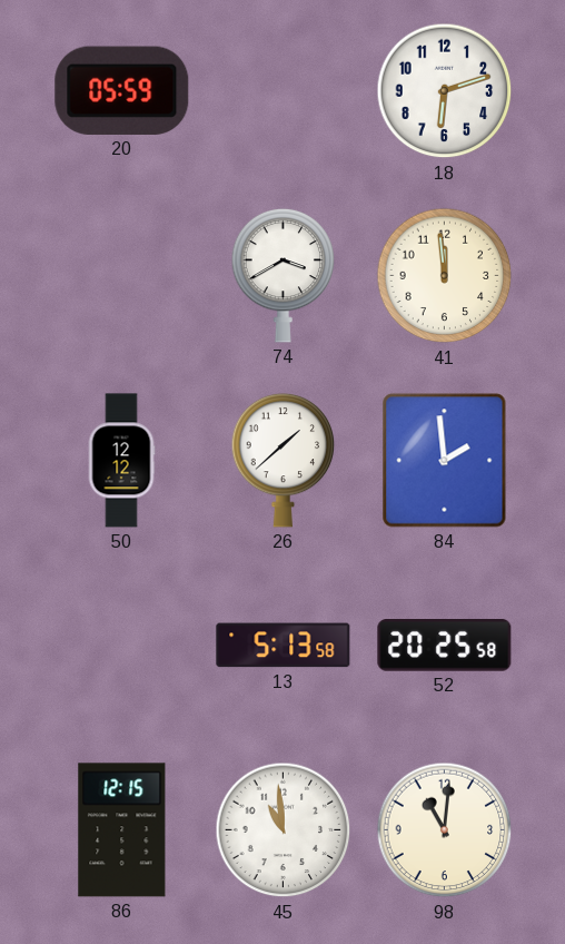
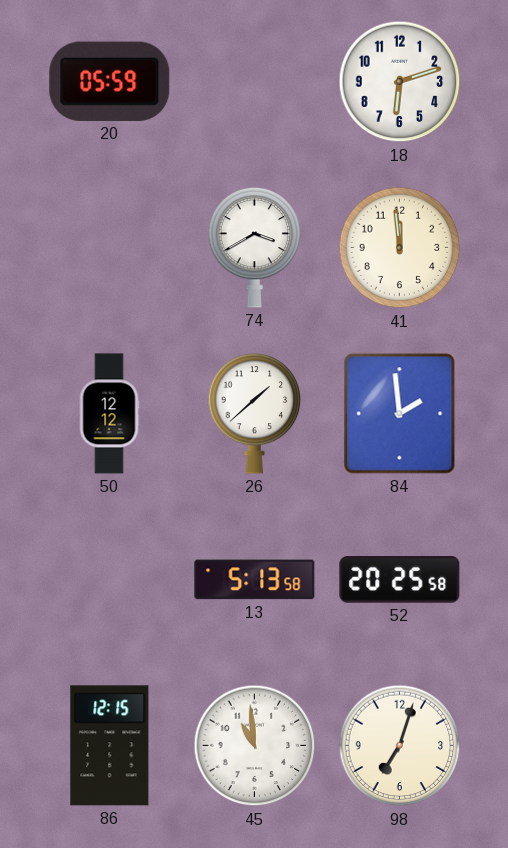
98: 11:01 -> 7:03 (400, 746)
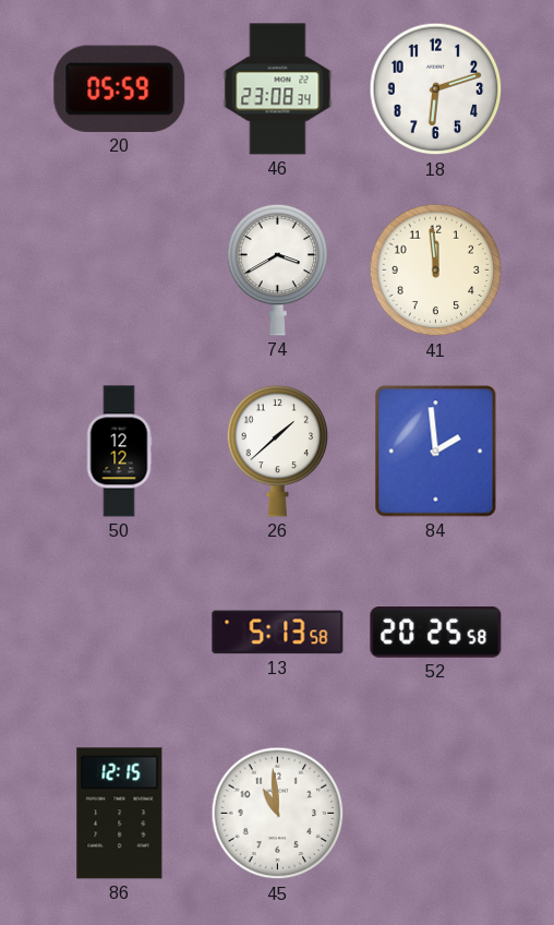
46: none -> 23:08 (278, 89)
98: 7:03 -> none (400, 746)
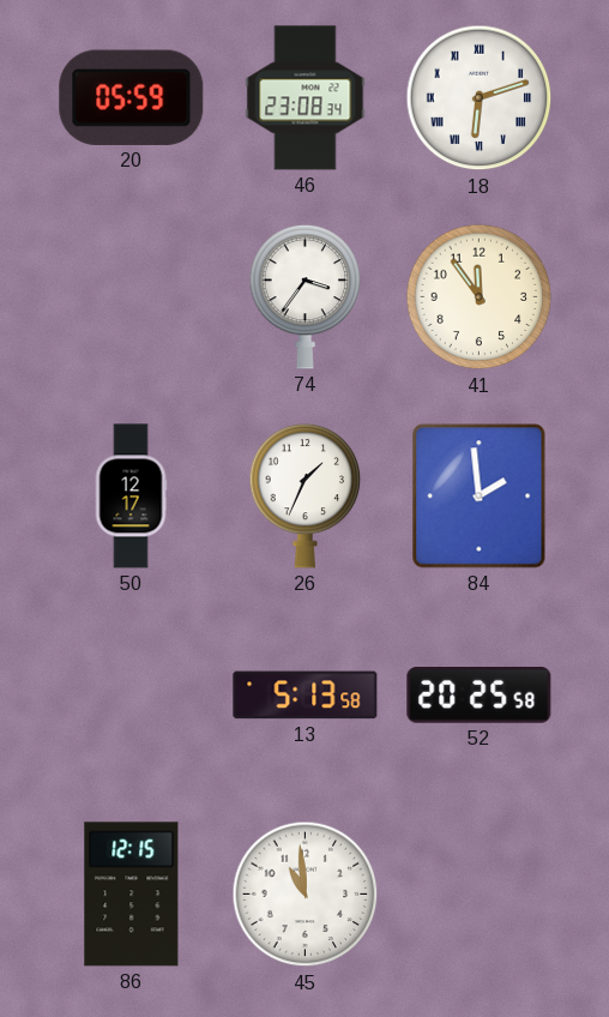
18 numerals: Arabic -> Roman (480, 98)
74: 3:40 -> 3:36 (306, 296)
41: 11:59 -> 11:54 (480, 297)
50: 12:12 -> 12:17 (131, 497)
26: 1:38 -> 1:34 (306, 495)
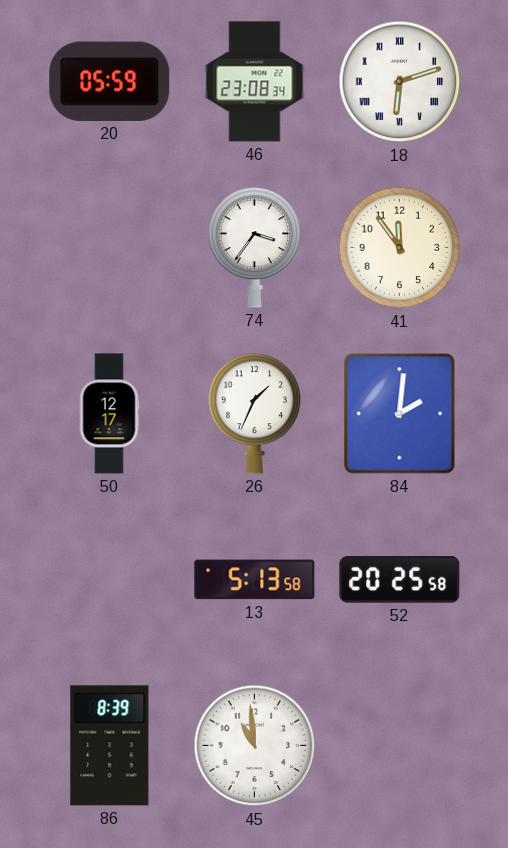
84: 1:59 -> 2:01 (400, 414)
86: 12:15 -> 8:39 (110, 746)
